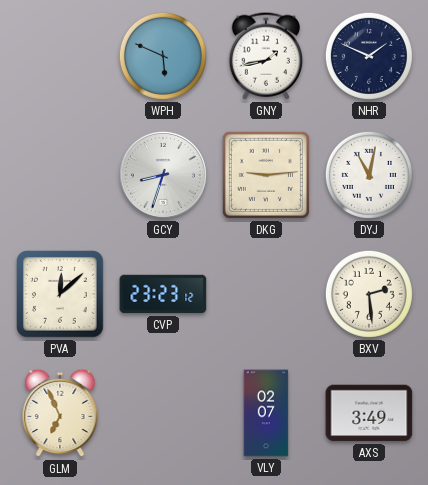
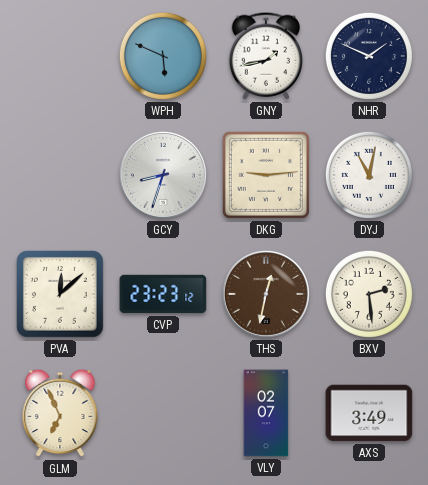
THS: none -> 12:32 (266, 294)
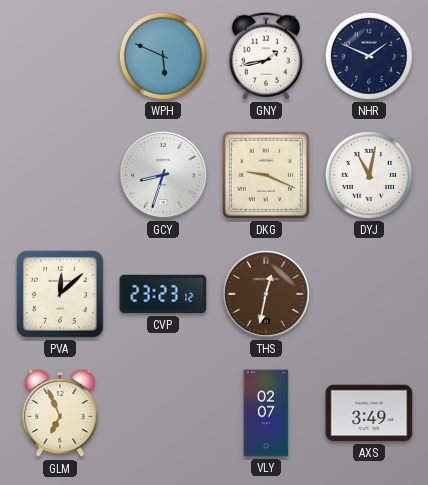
DKG: 9:14 -> 9:19 (266, 175)
BXV: 2:29 -> none (369, 294)
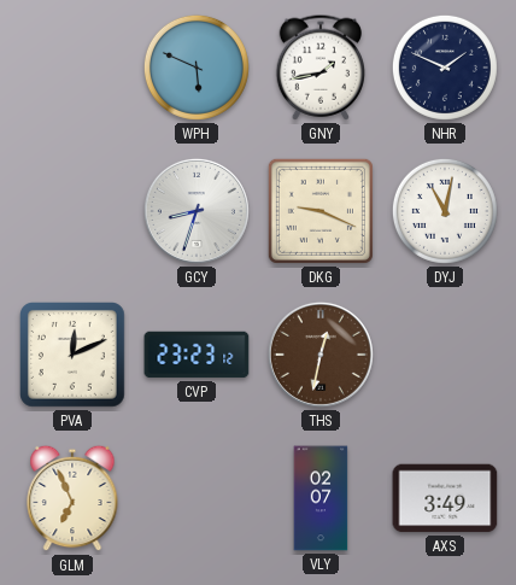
PVA: 12:08 -> 12:11 (74, 356)
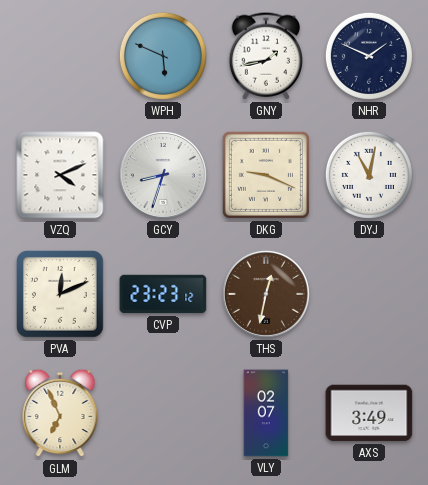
VZQ: none -> 4:11 (60, 175)
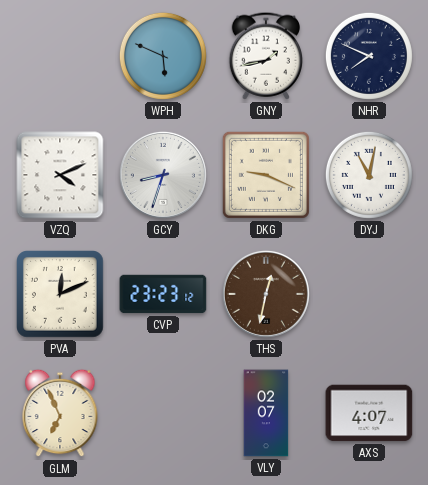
NHR: 1:49 -> 7:49 (369, 56)
AXS: 3:49 -> 4:07 (369, 413)
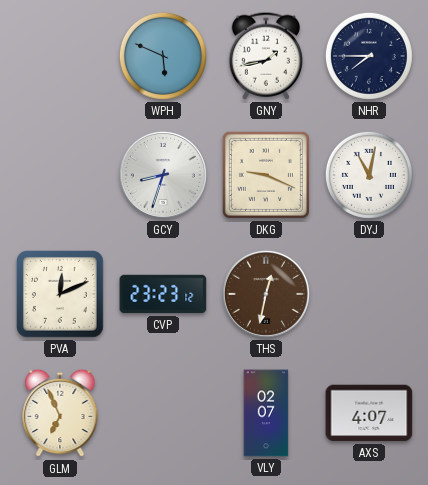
NHR: 7:49 -> 7:45 (369, 56)
VZQ: 4:11 -> none (60, 175)
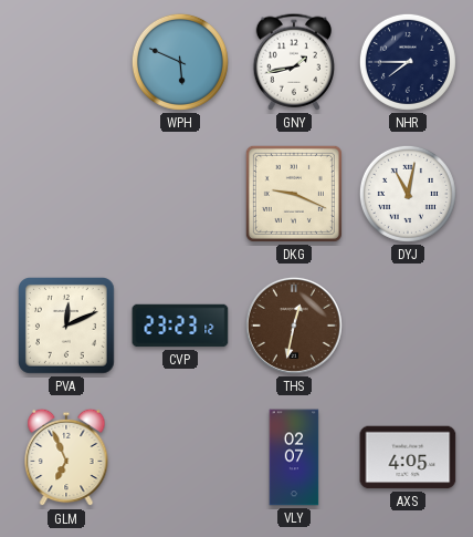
GCY: 8:33 -> none (163, 175)
AXS: 4:07 -> 4:05 (408, 457)
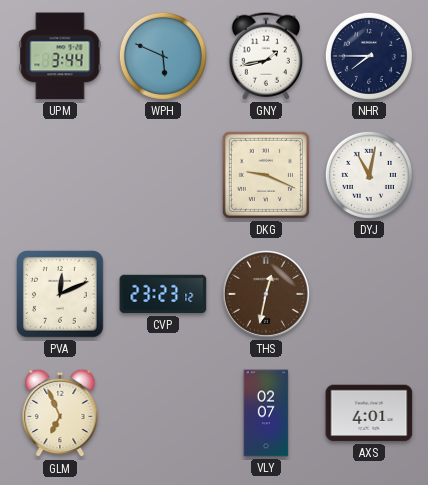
UPM: none -> 3:44 (60, 56)
AXS: 4:05 -> 4:01 (369, 413)
